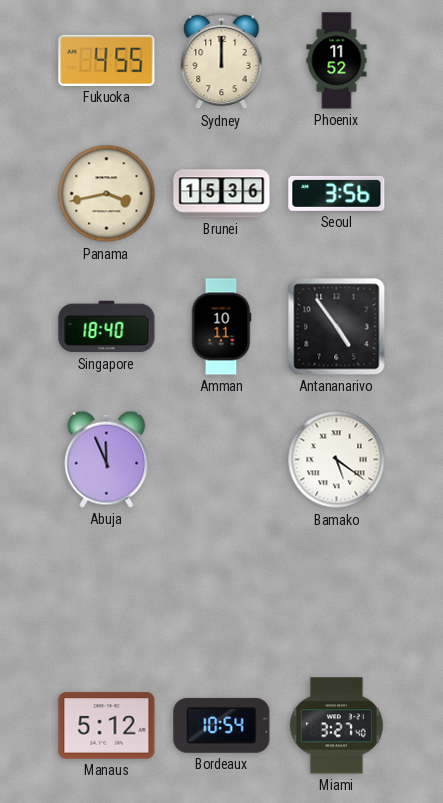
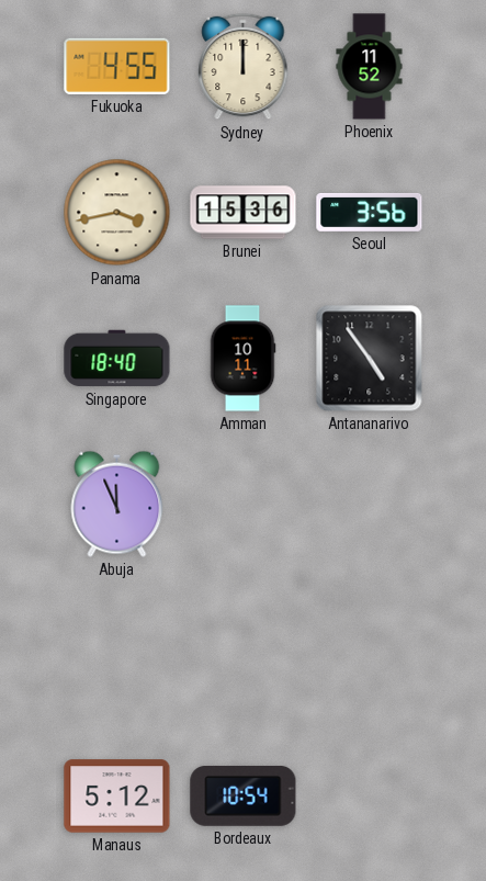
Bamako: 5:21 -> none (337, 460)
Miami: 3:27 -> none (336, 726)
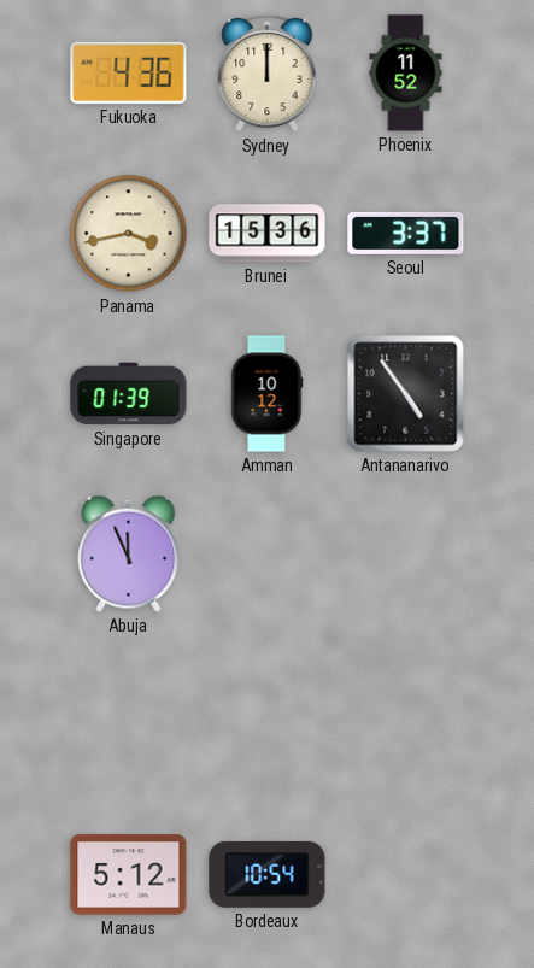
Fukuoka: 4:55 -> 4:36 (129, 72)
Seoul: 3:56 -> 3:37 (406, 233)
Singapore: 18:40 -> 01:39 (129, 394)
Amman: 10:11 -> 10:12 (266, 394)
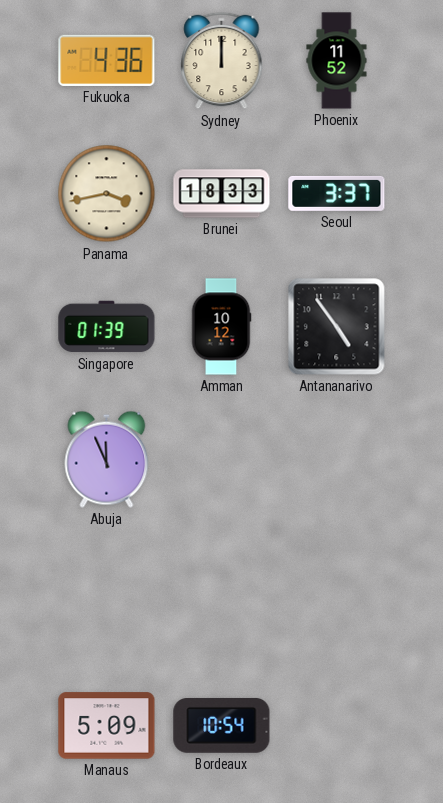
Brunei: 15:36 -> 18:33 (222, 194)
Manaus: 5:12 -> 5:09 (107, 726)
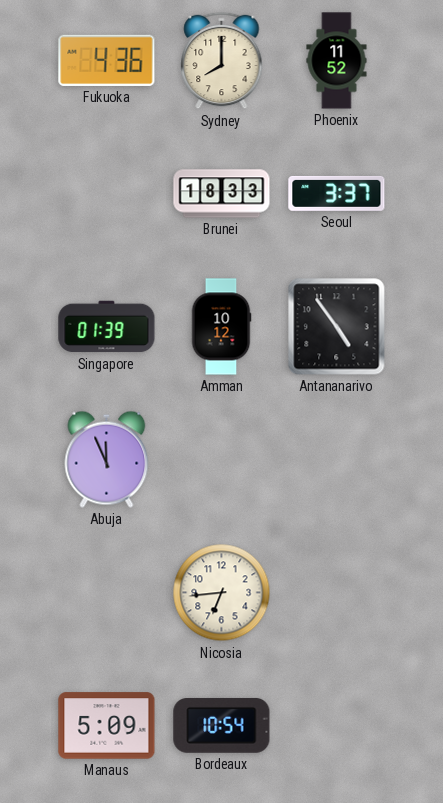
Sydney: 12:00 -> 8:00 (222, 61)
Panama: 3:43 -> none (107, 194)
Nicosia: none -> 6:44 (222, 593)
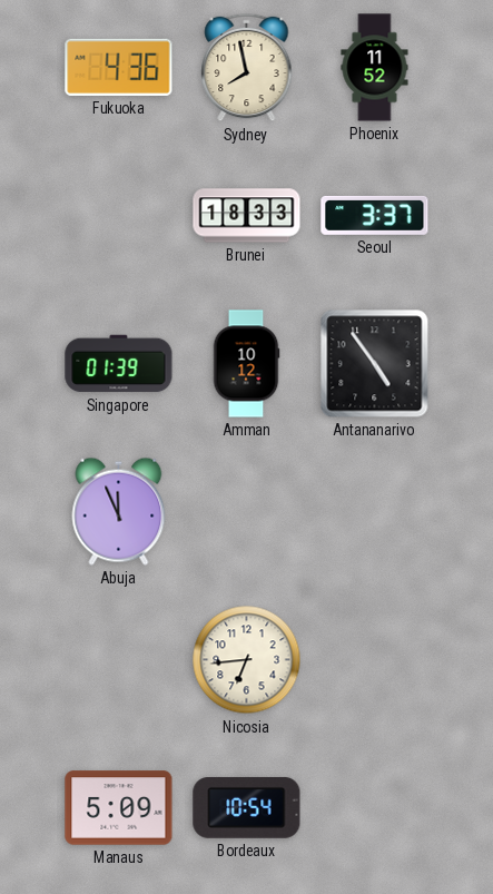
Sydney: 8:00 -> 7:58 (247, 68)
